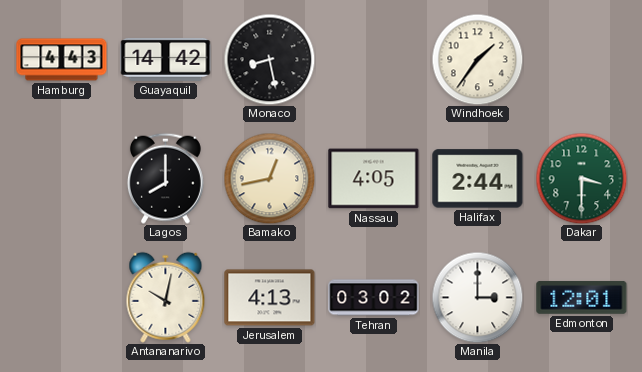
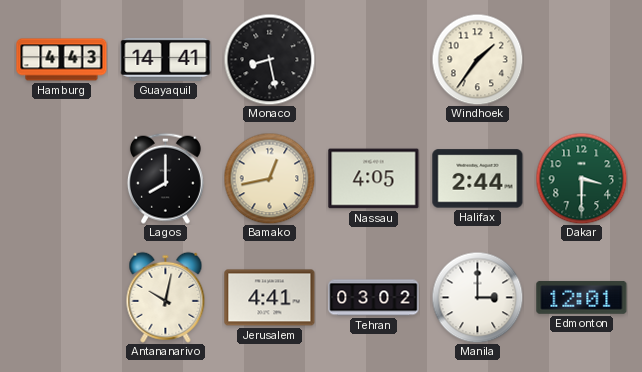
Guayaquil: 14:42 -> 14:41 (166, 59)
Jerusalem: 4:13 -> 4:41 (270, 298)
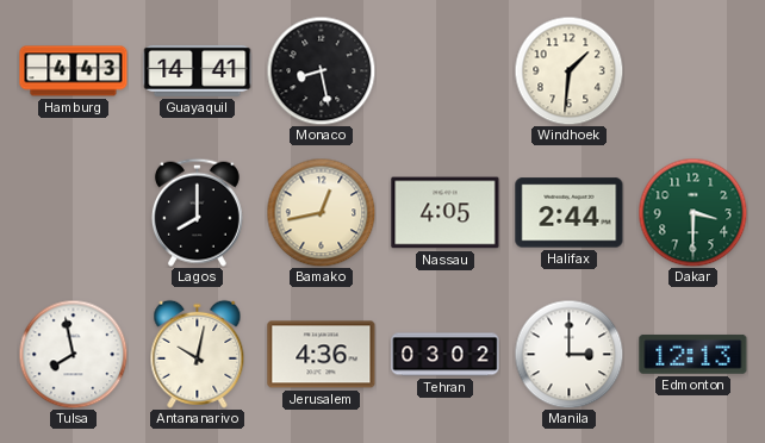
Windhoek: 1:36 -> 1:31 (568, 70)
Tulsa: none -> 7:58 (73, 354)
Jerusalem: 4:41 -> 4:36 (322, 355)
Edmonton: 12:01 -> 12:13 (694, 354)
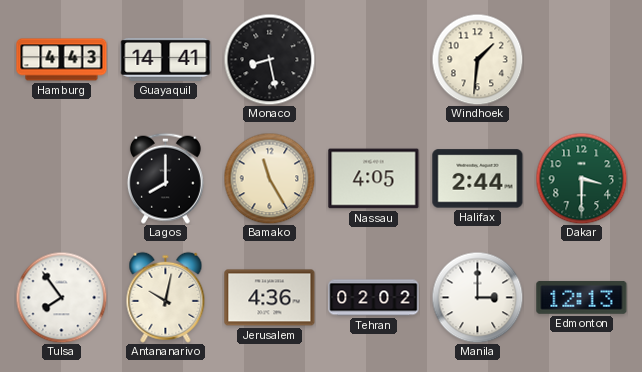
Bamako: 12:43 -> 11:25 (269, 178)
Tulsa: 7:58 -> 7:54 (61, 297)
Tehran: 03:02 -> 02:02 (374, 298)
